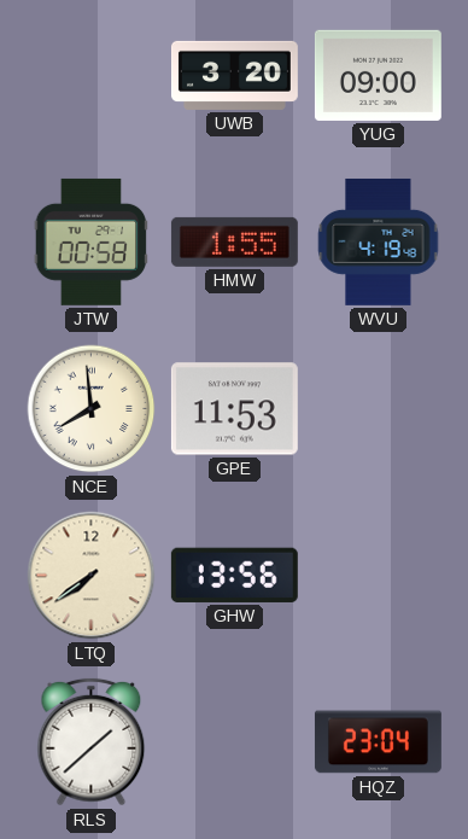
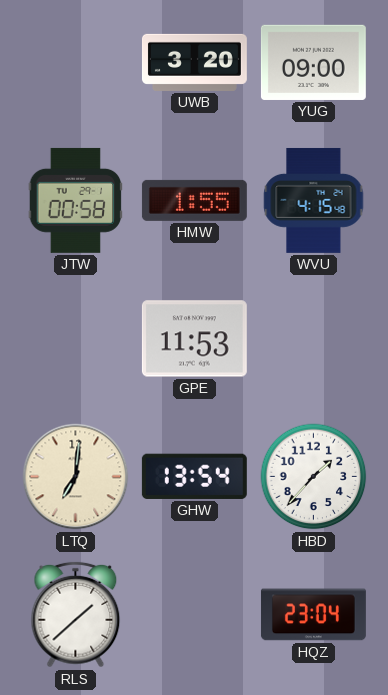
WVU: 4:19 -> 4:15 (314, 200)
NCE: 7:59 -> none (92, 409)
LTQ: 7:39 -> 7:01 (76, 477)
GHW: 13:56 -> 13:54 (194, 476)
HBD: none -> 1:37 (314, 477)
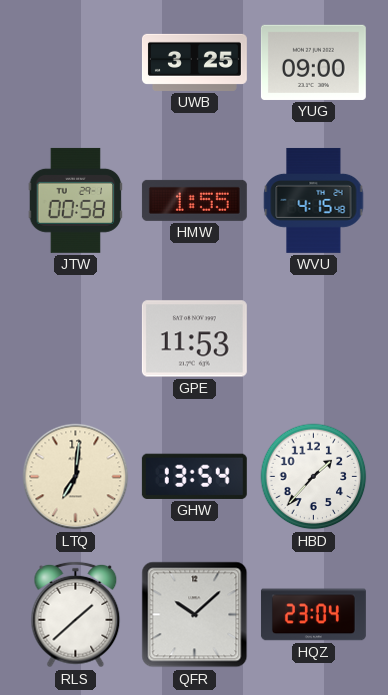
UWB: 3:20 -> 3:25 (194, 62)
QFR: none -> 10:08 (195, 615)
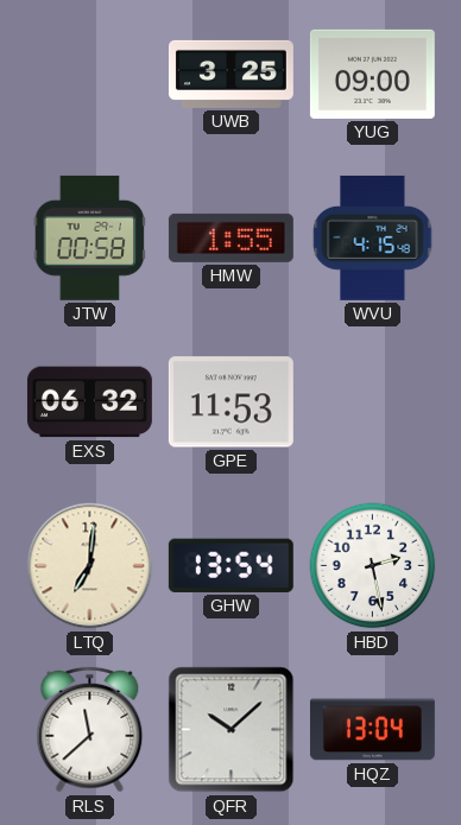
EXS: none -> 06:32 (89, 402)
HBD: 1:37 -> 2:28 (373, 566)
RLS: 1:38 -> 11:38 (90, 730)
HQZ: 23:04 -> 13:04 (372, 730)
